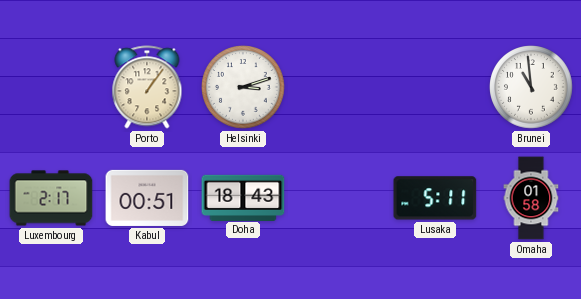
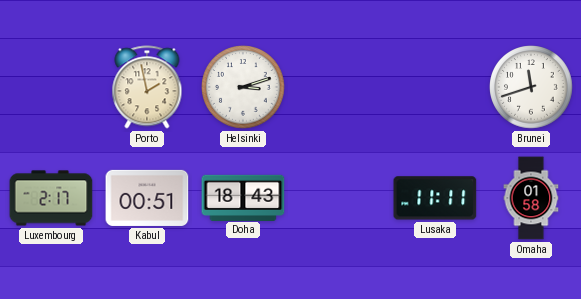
Porto: 1:06 -> 1:58 (147, 87)
Brunei: 10:59 -> 11:42 (531, 87)
Lusaka: 5:11 -> 11:11 (435, 198)
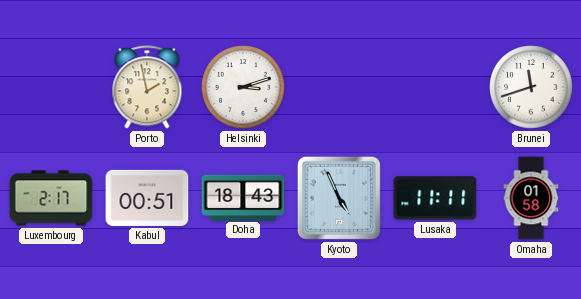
Kyoto: none -> 4:56 (339, 198)
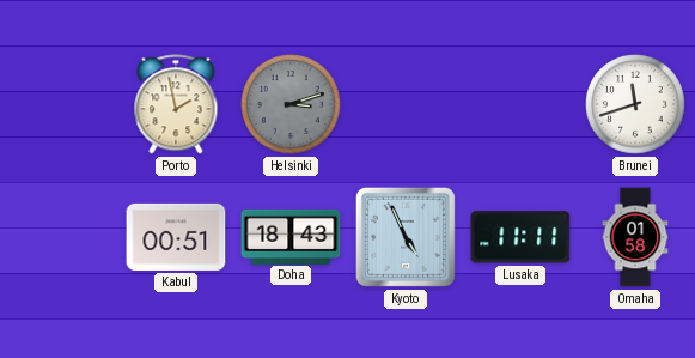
Helsinki dial: white -> grey (291, 104)
Luxembourg: 2:17 -> none (51, 198)
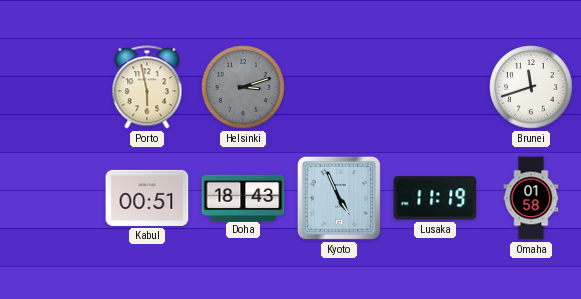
Porto: 1:58 -> 5:58 (147, 87)
Lusaka: 11:11 -> 11:19 (435, 198)
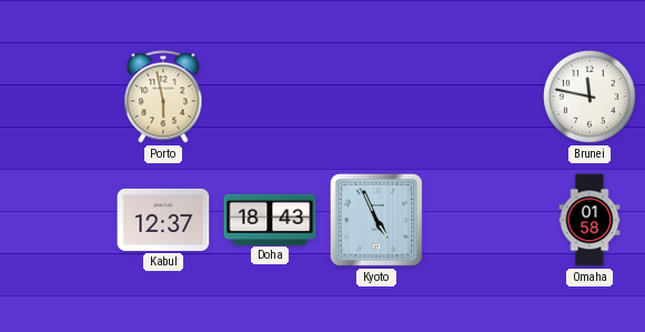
Helsinki: 3:12 -> none (243, 87)
Brunei: 11:42 -> 11:47 (589, 97)
Kabul: 00:51 -> 12:37 (163, 220)
Lusaka: 11:19 -> none (435, 198)
